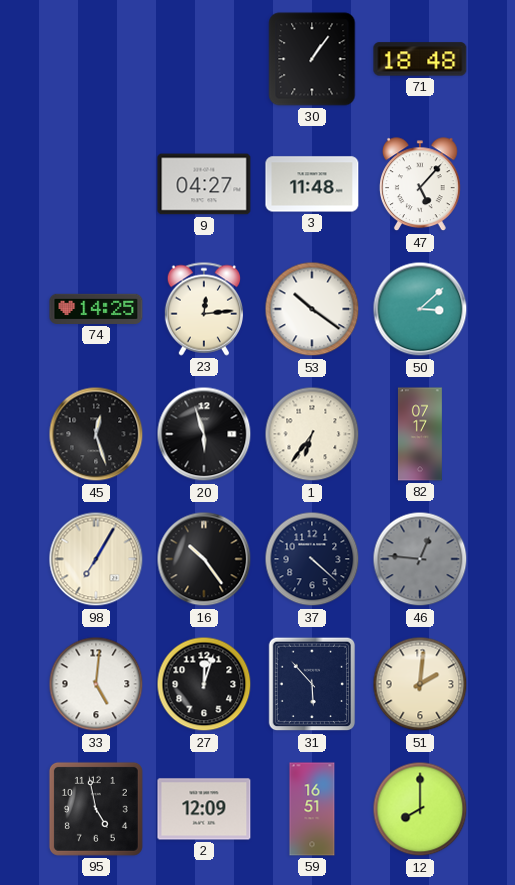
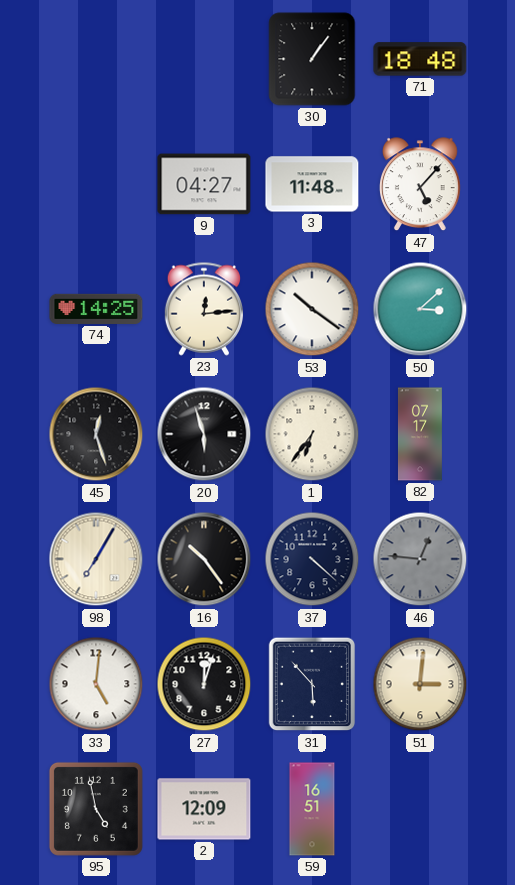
51: 2:01 -> 3:01 (420, 684)
12: 8:00 -> none (420, 809)
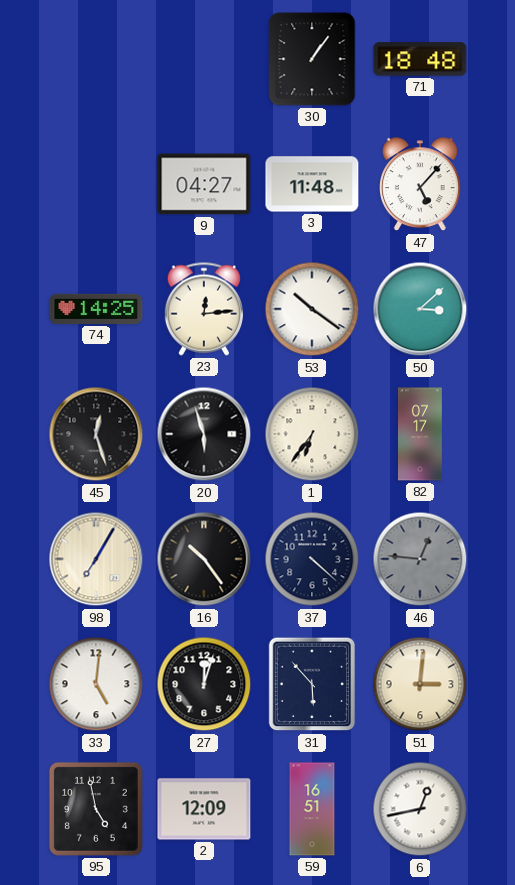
6: none -> 12:43 (420, 809)
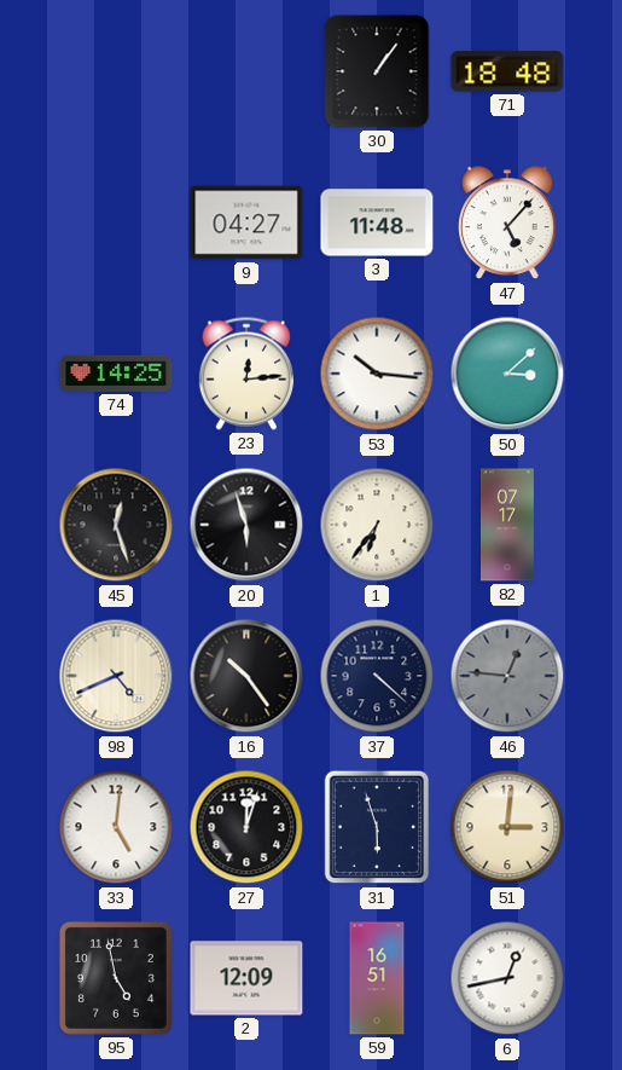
53: 10:21 -> 10:16 (377, 374)
98: 7:05 -> 4:41 (116, 676)
31: 5:53 -> 5:57 (377, 827)
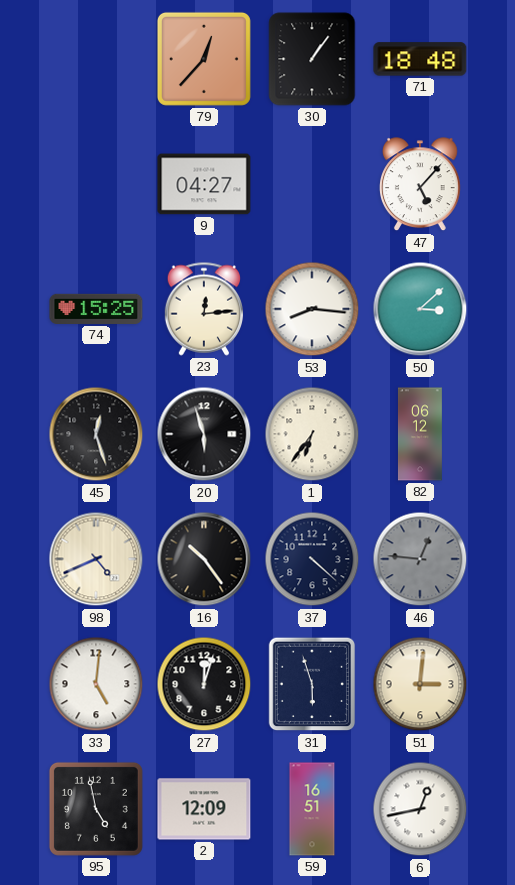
79: none -> 12:37 (204, 59)
3: 11:48 -> none (377, 222)
74: 14:25 -> 15:25 (96, 309)
53: 10:16 -> 8:16 (312, 309)
82: 07:17 -> 06:12 (420, 434)
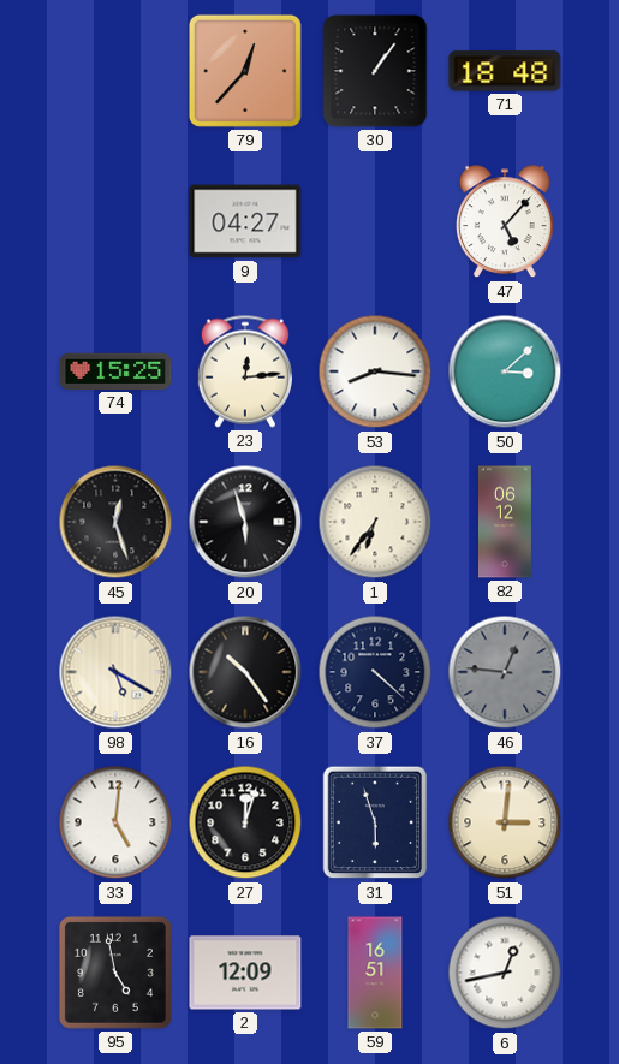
98: 4:41 -> 5:20 (115, 672)
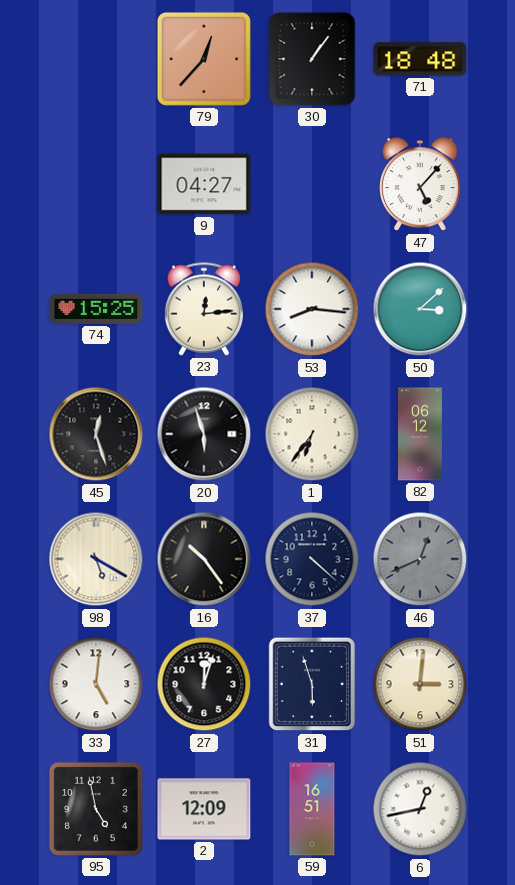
46: 12:46 -> 12:41 (420, 559)
